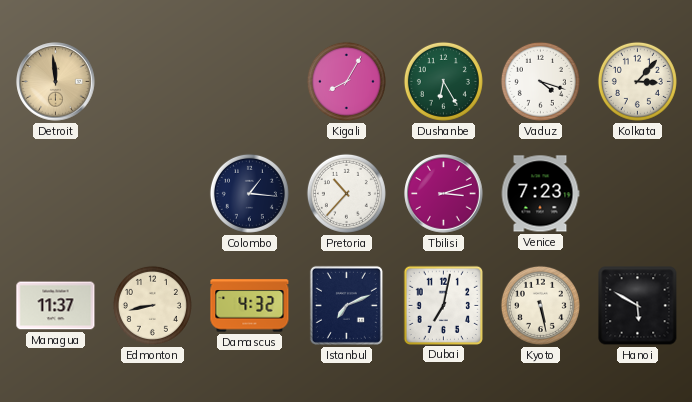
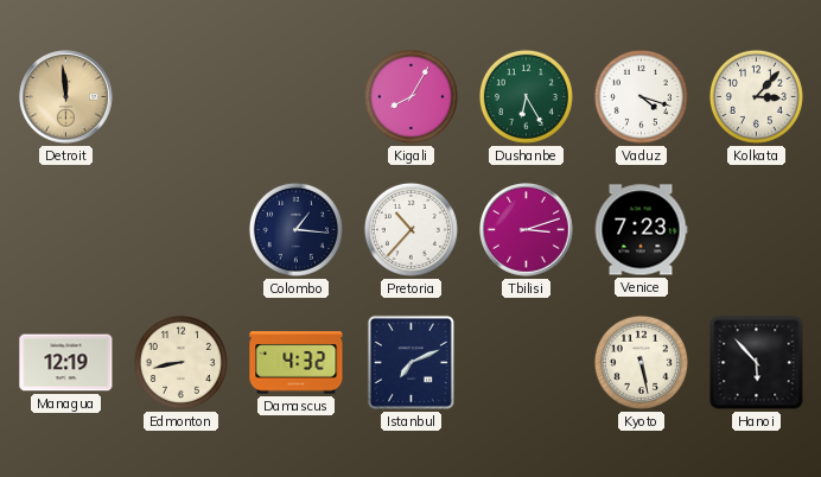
Managua: 11:37 -> 12:19 (66, 363)
Dubai: 7:02 -> none (443, 305)
Hanoi: 5:50 -> 5:53 (757, 363)
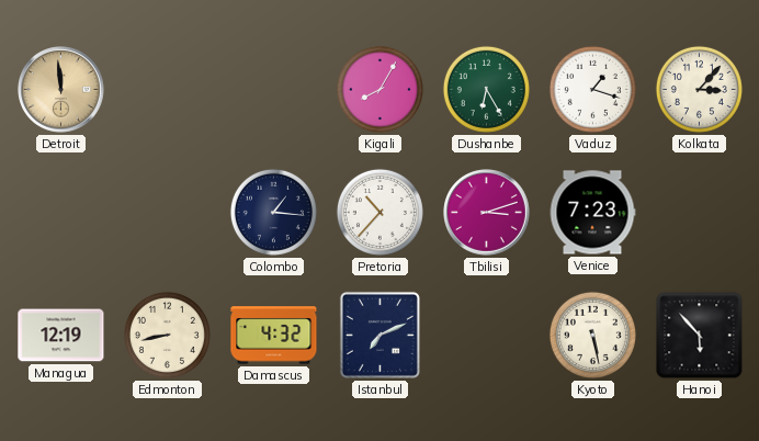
Vaduz: 4:18 -> 1:18 (592, 89)
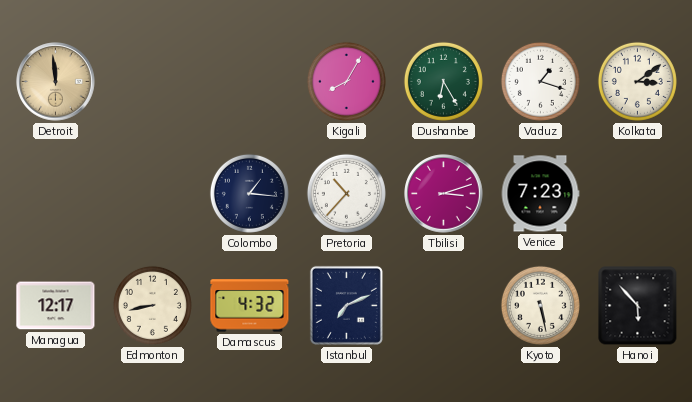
Kolkata: 3:07 -> 3:09 (637, 81)
Managua: 12:19 -> 12:17 (56, 306)
